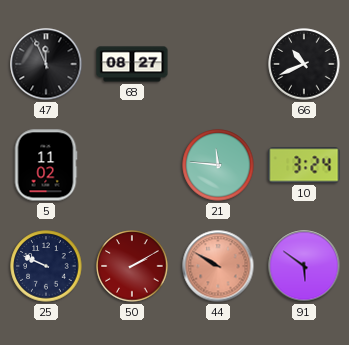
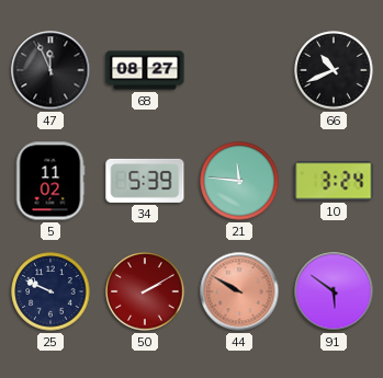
34: none -> 5:39 (145, 181)
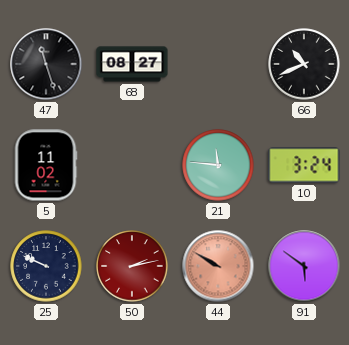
47: 11:56 -> 11:27 (46, 64)
34: 5:39 -> none (145, 181)
50: 2:10 -> 2:13 (132, 266)
